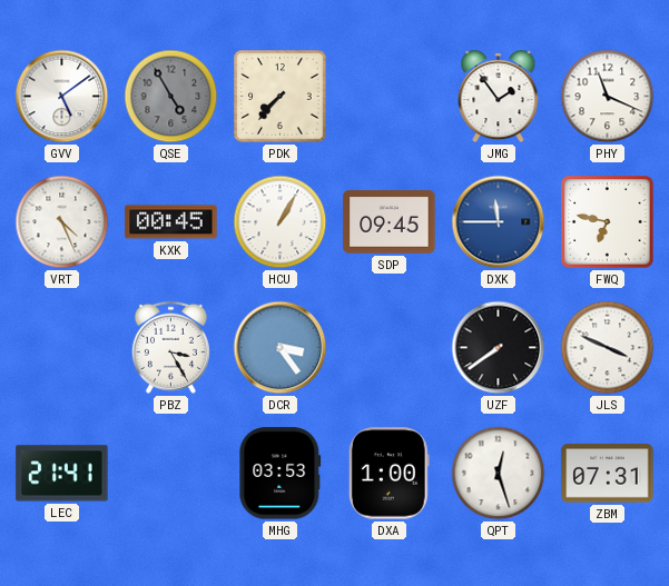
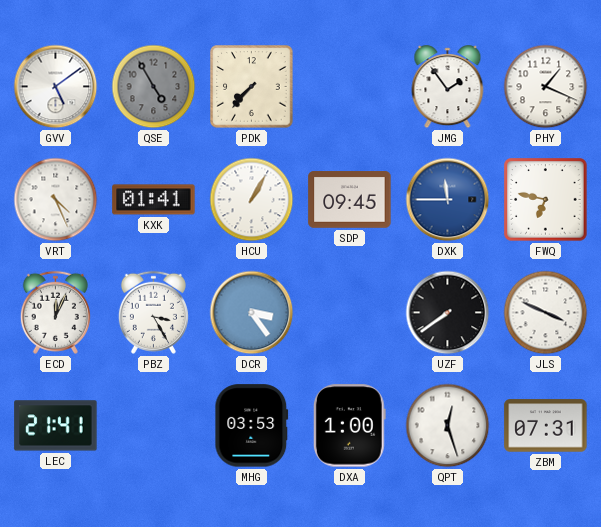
PHY: 11:19 -> 1:19 (546, 87)
KXK: 00:45 -> 01:41 (154, 200)
ECD: none -> 12:04 (55, 312)
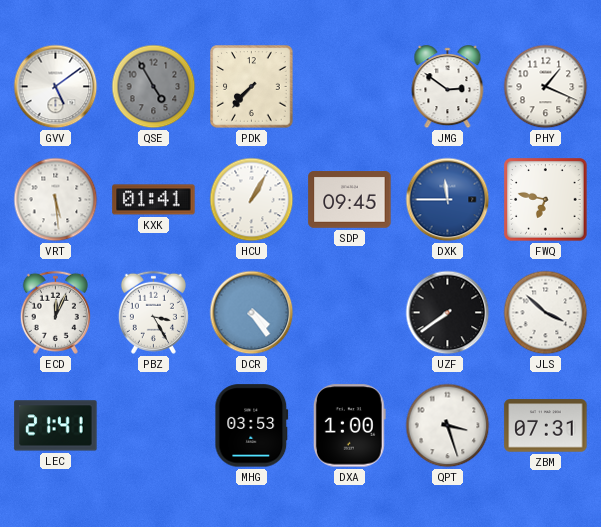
JMG: 1:54 -> 2:51 (448, 87)
VRT: 4:26 -> 5:29 (56, 200)
DCR: 3:24 -> 4:24 (252, 313)
JLS: 3:49 -> 3:52 (546, 313)
QPT: 12:27 -> 3:27 (448, 426)
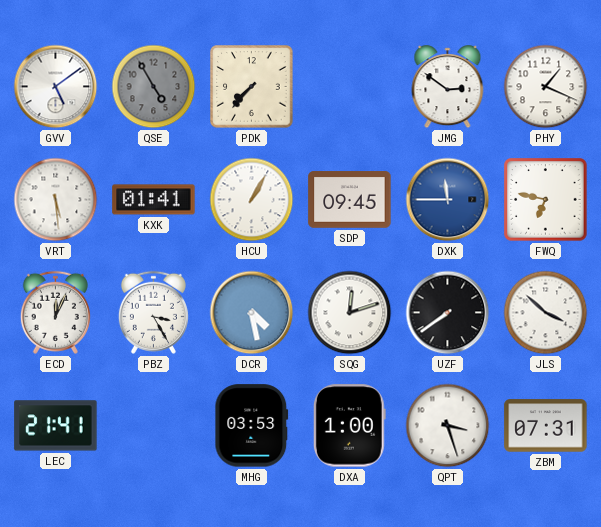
DCR: 4:24 -> 4:28 (252, 313)
SQG: none -> 12:12 (350, 313)
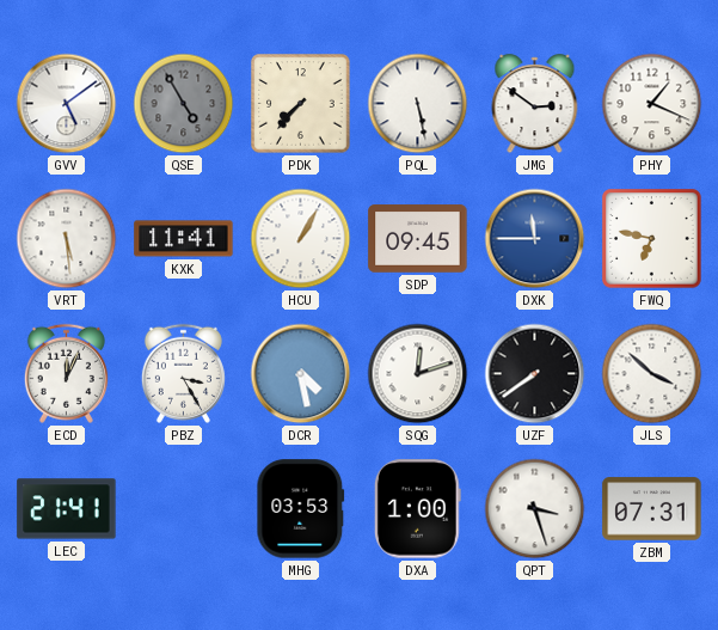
PQL: none -> 5:28 (418, 104)
KXK: 01:41 -> 11:41 (184, 239)
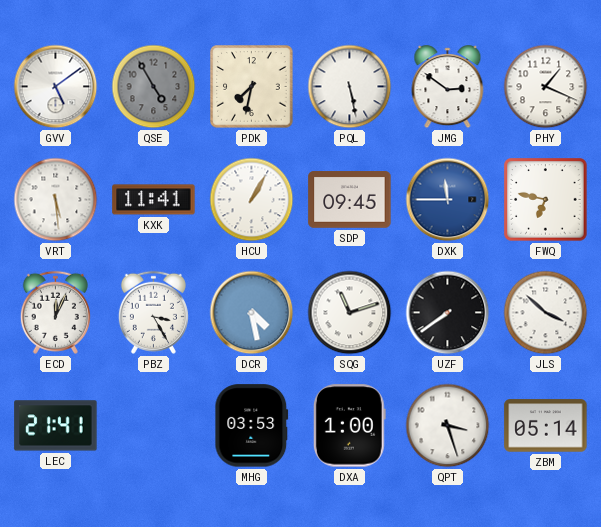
PDK: 7:37 -> 7:32 (252, 87)
SQG: 12:12 -> 11:12 (350, 313)
ZBM: 07:31 -> 05:14 (546, 426)
